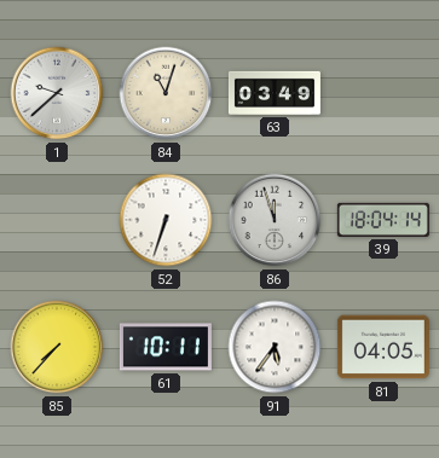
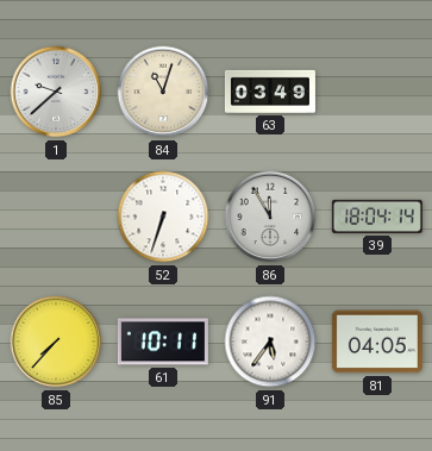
86: 11:57 -> 11:55 (270, 217)
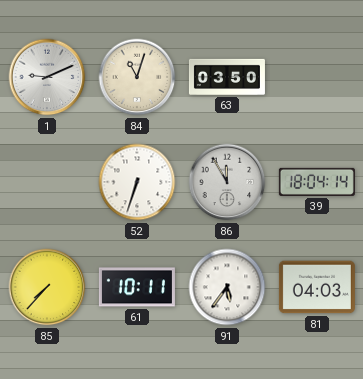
1: 9:38 -> 9:11 (47, 77)
63: 03:49 -> 03:50 (227, 77)
81: 04:05 -> 04:03 (317, 287)
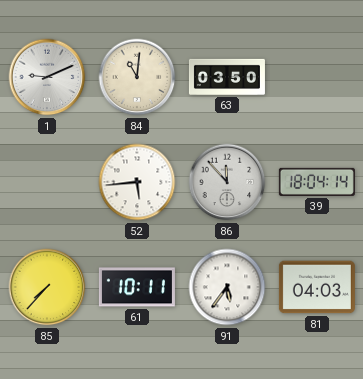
84: 11:03 -> 11:01 (137, 77)
52: 6:33 -> 5:44 (137, 182)
86: 11:55 -> 11:53 (227, 182)
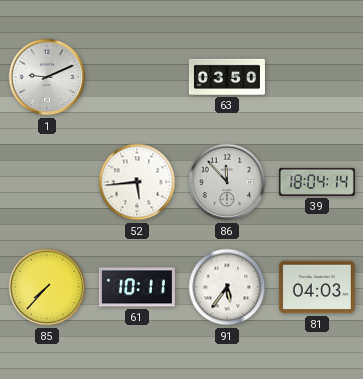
84: 11:01 -> none (137, 77)
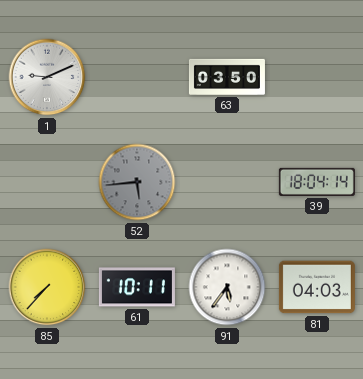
52 dial: white -> grey (137, 182)
86: 11:53 -> none (227, 182)
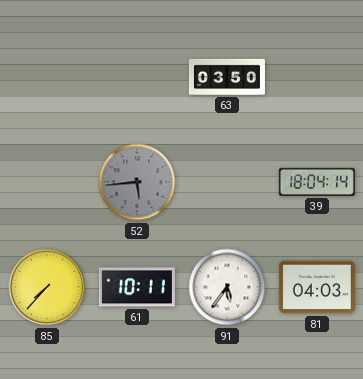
1: 9:11 -> none (47, 77)
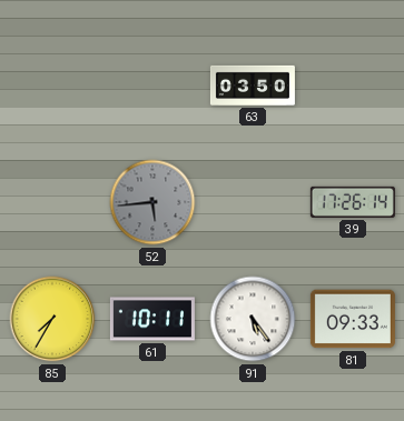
39: 18:04 -> 17:26 (353, 202)
85: 7:37 -> 7:35 (52, 319)
91: 5:36 -> 5:24 (253, 319)
81: 04:03 -> 09:33 (353, 319)
